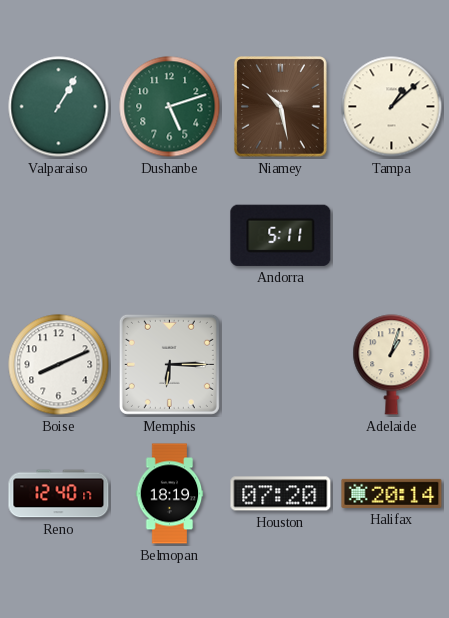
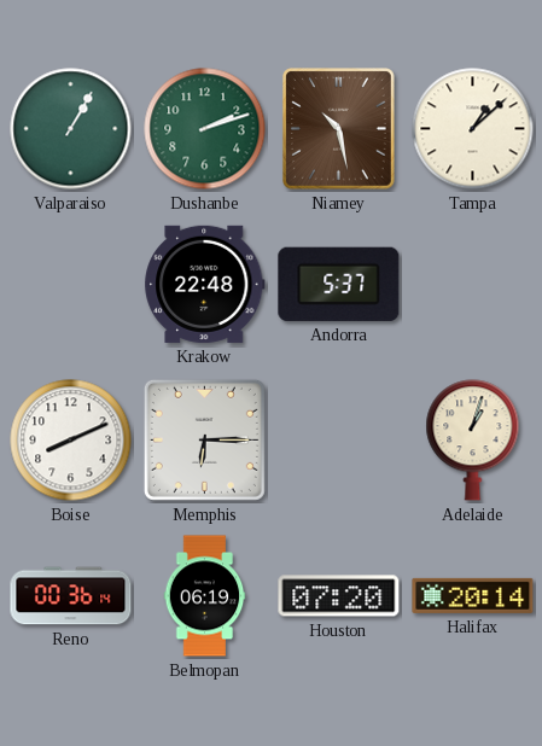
Dushanbe: 5:12 -> 2:12 (205, 129)
Krakow: none -> 22:48 (205, 284)
Andorra: 5:11 -> 5:37 (339, 284)
Reno: 12:40 -> 00:36 (71, 596)
Belmopan: 18:19 -> 06:19 (205, 596)
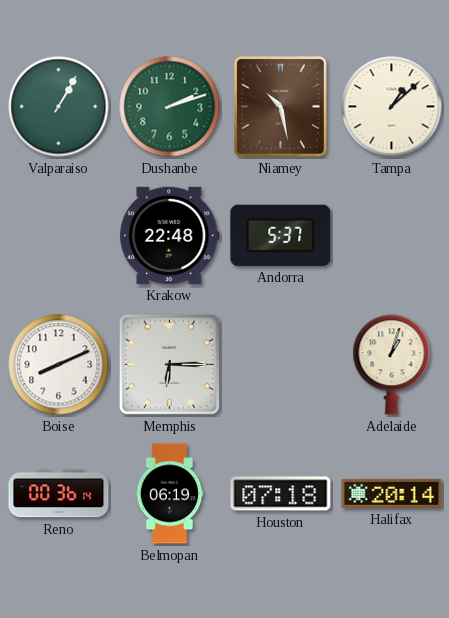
Houston: 07:20 -> 07:18 (281, 494)
